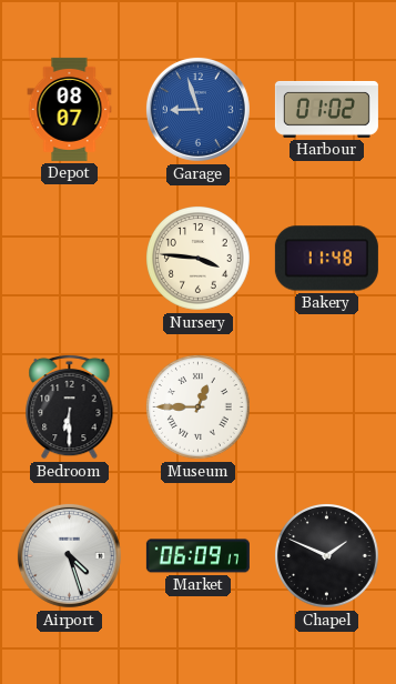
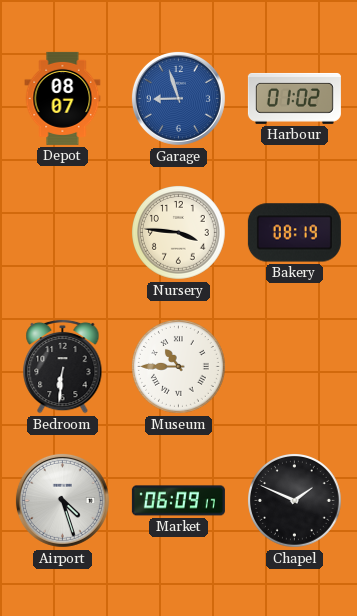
Bakery: 11:48 -> 08:19 (294, 233)
Bedroom: 6:30 -> 6:31 (63, 366)
Museum: 12:45 -> 10:45 (179, 367)
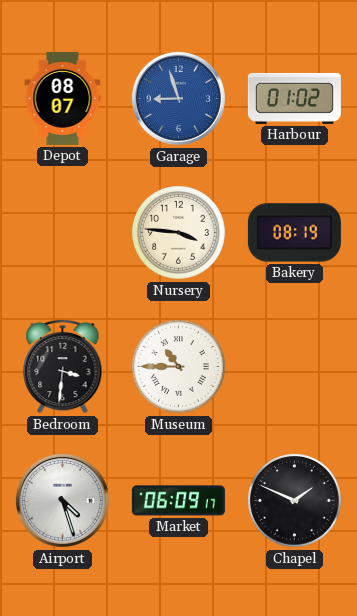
Bedroom: 6:31 -> 3:31 (63, 366)
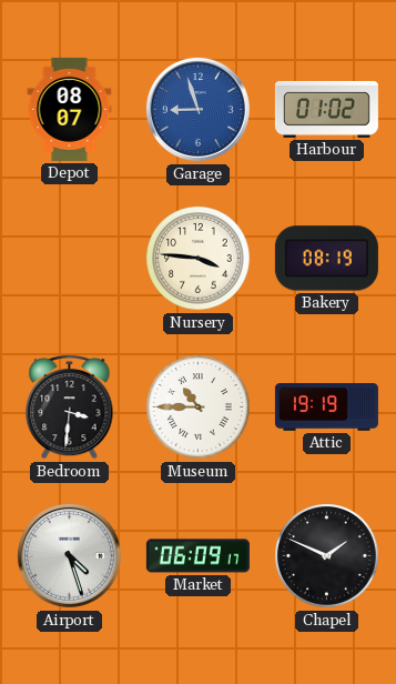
Attic: none -> 19:19 (326, 408)
